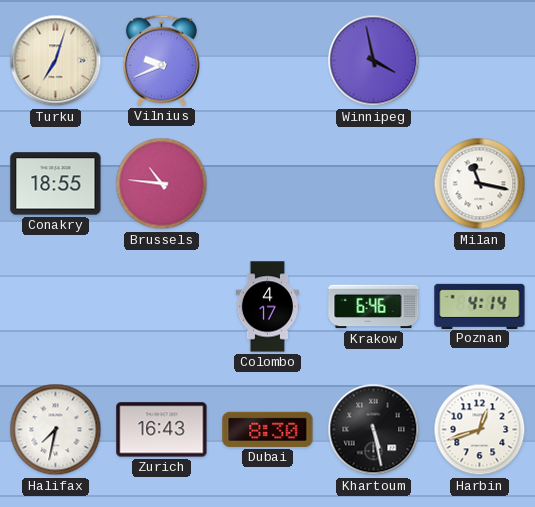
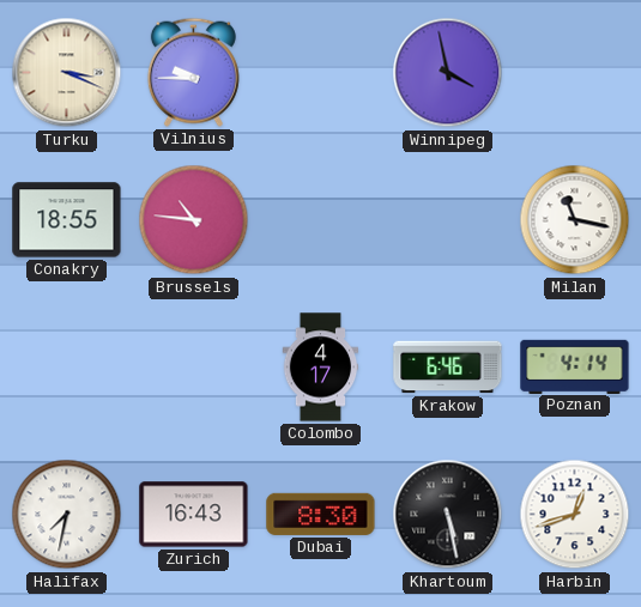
Turku: 7:03 -> 3:19 (67, 73)
Vilnius: 9:41 -> 9:45 (193, 72)
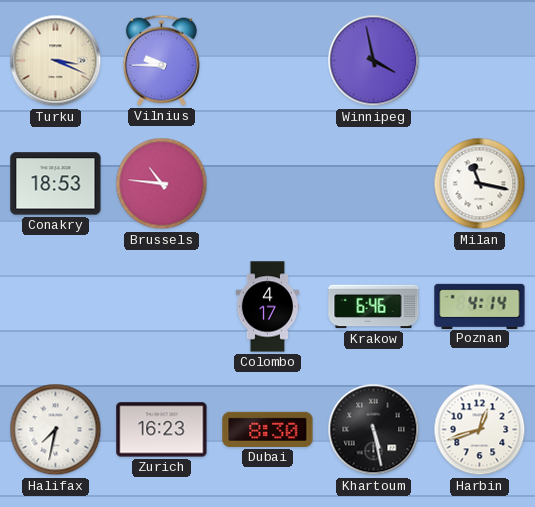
Conakry: 18:55 -> 18:53 (56, 184)
Zurich: 16:43 -> 16:23 (162, 430)
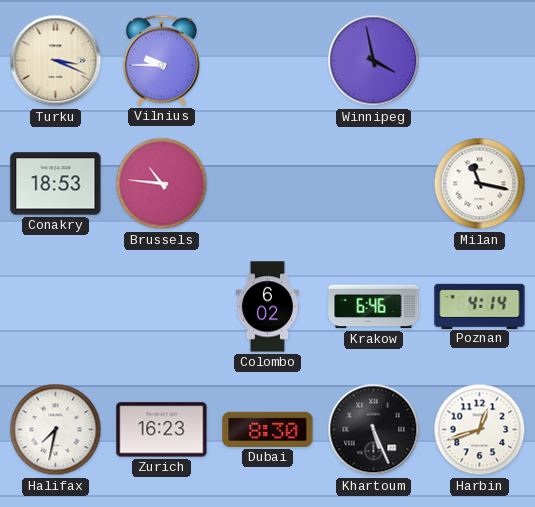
Colombo: 4:17 -> 6:02 (268, 307)
Khartoum: 5:28 -> 5:26 (374, 430)
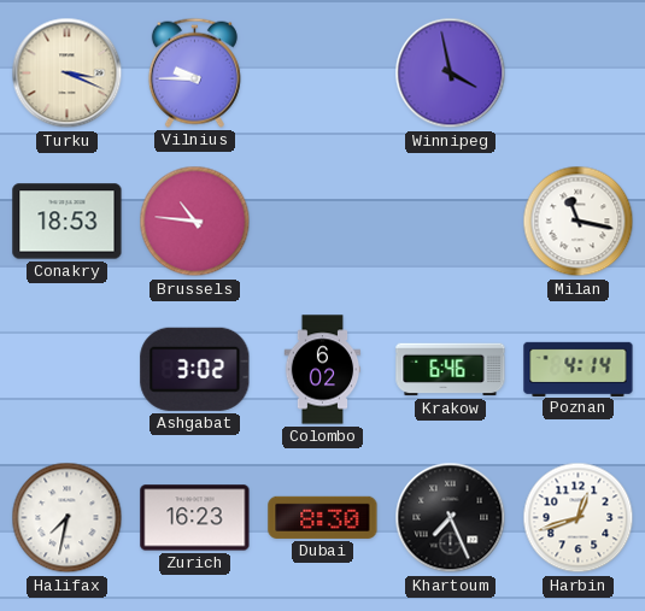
Ashgabat: none -> 3:02 (195, 369)
Khartoum: 5:26 -> 7:26 (451, 518)
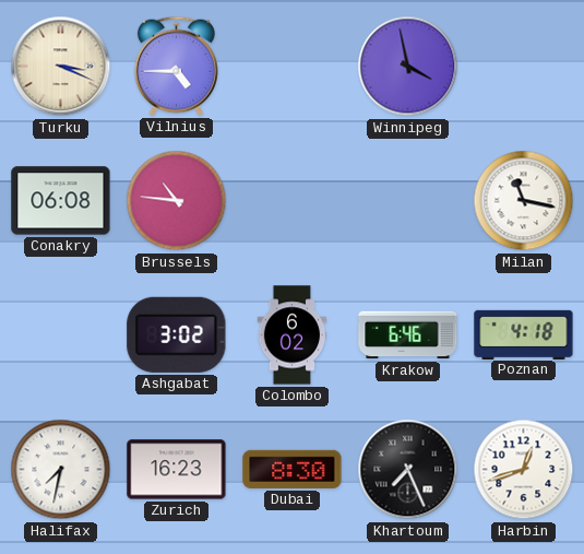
Vilnius: 9:45 -> 4:45 (176, 66)
Conakry: 18:53 -> 06:08 (61, 201)
Poznan: 4:14 -> 4:18 (524, 334)
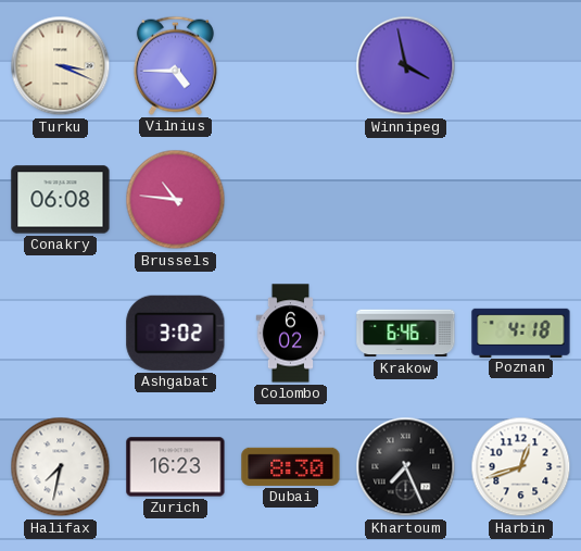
Milan: 11:17 -> none (524, 201)
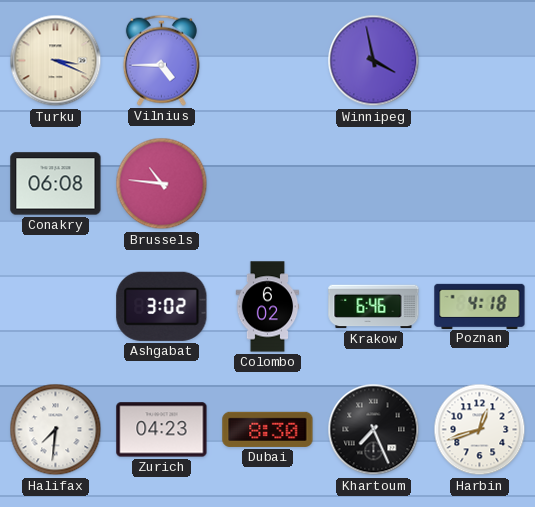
Halifax: 7:32 -> 7:31 (56, 430)
Zurich: 16:23 -> 04:23 (162, 430)
